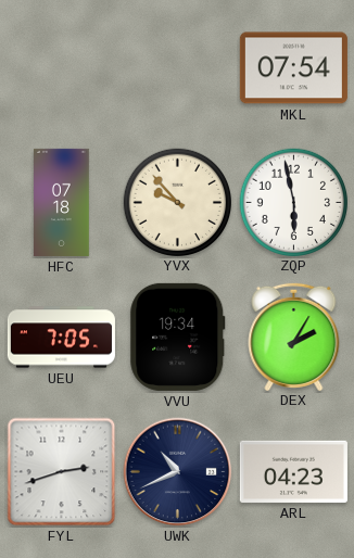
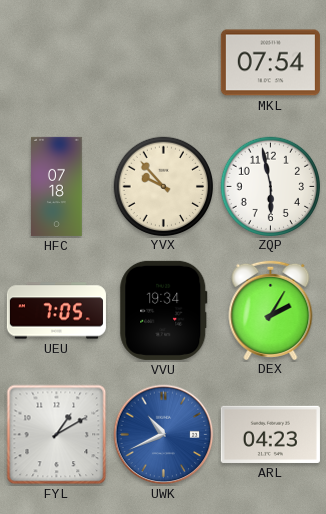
FYL: 2:42 -> 1:10 (57, 435)
UWK dial: navy -> blue (164, 435)
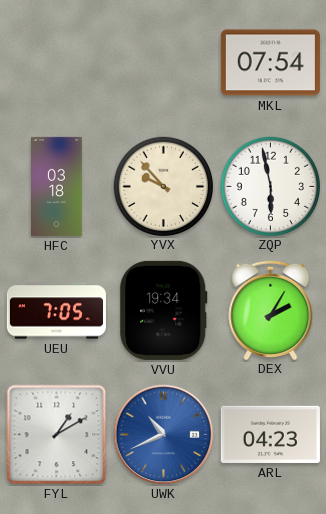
HFC: 07:18 -> 03:18 (57, 186)
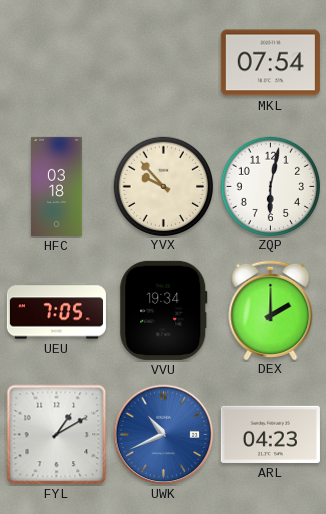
ZQP: 5:58 -> 6:02 (270, 186)
DEX: 2:05 -> 2:00 (271, 309)
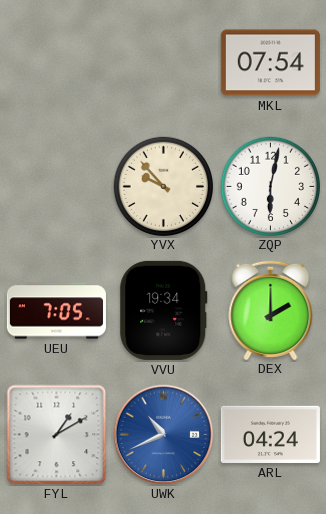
HFC: 03:18 -> none (57, 186)
ARL: 04:23 -> 04:24 (270, 434)
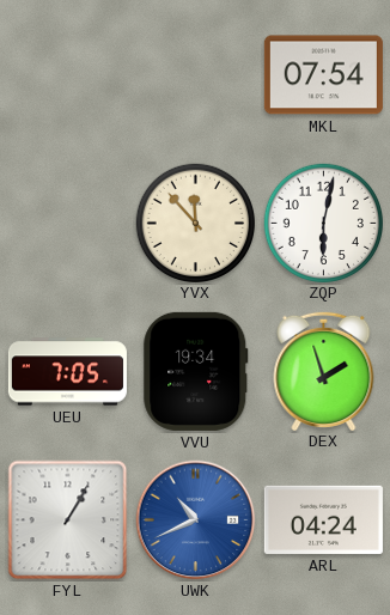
YVX: 9:53 -> 11:53 (195, 223)
DEX: 2:00 -> 1:57 (324, 370)
FYL: 1:10 -> 1:05 (68, 520)
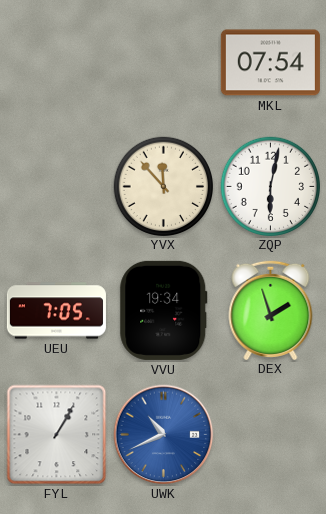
ARL: 04:24 -> none (323, 519)
